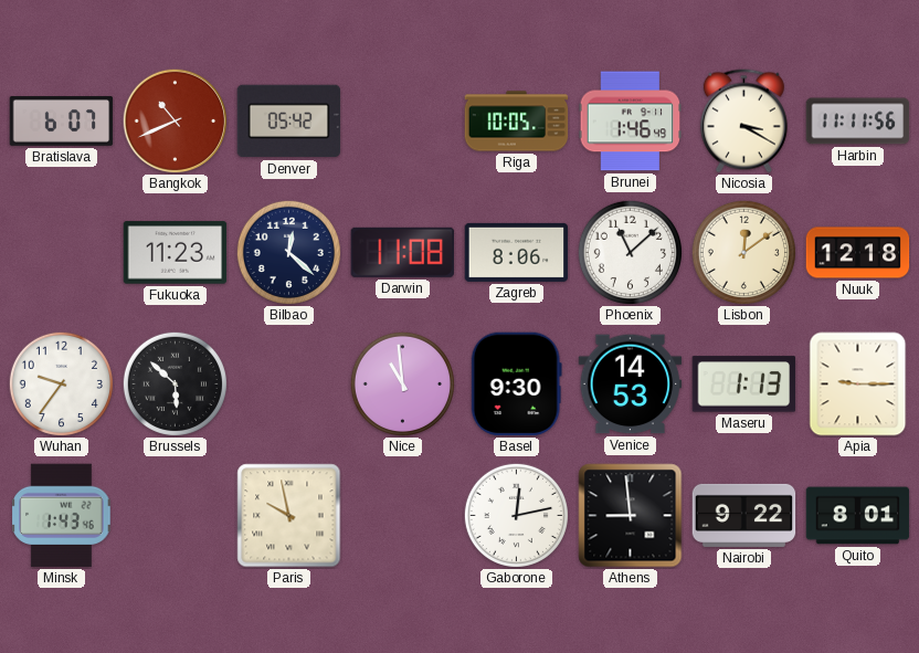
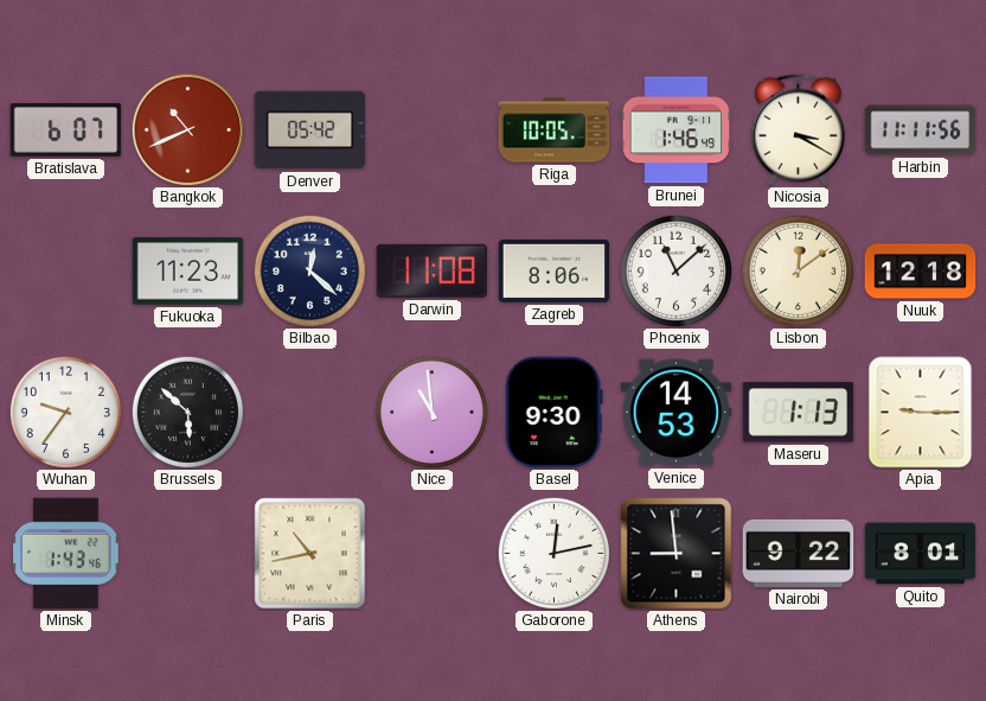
Paris: 9:58 -> 10:43 (310, 554)
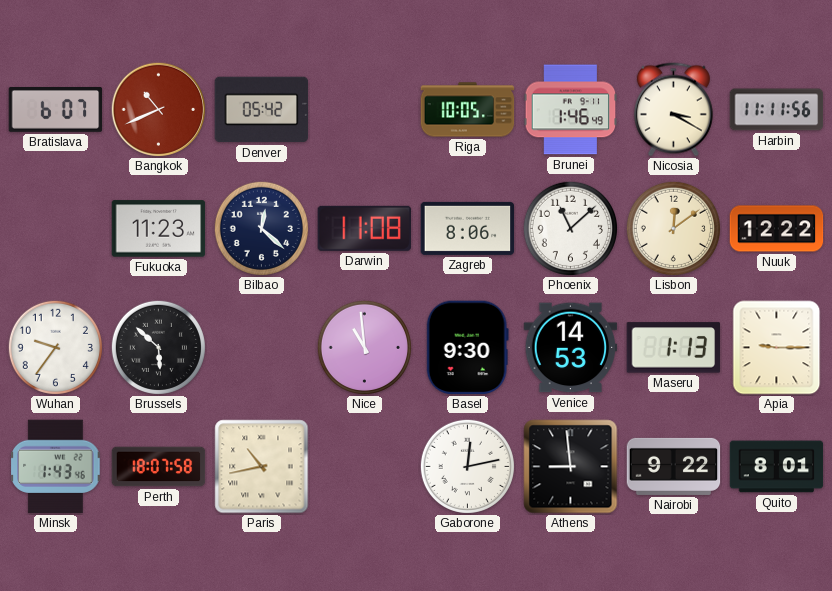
Nuuk: 12:18 -> 12:22 (777, 229)
Perth: none -> 18:07 (159, 467)
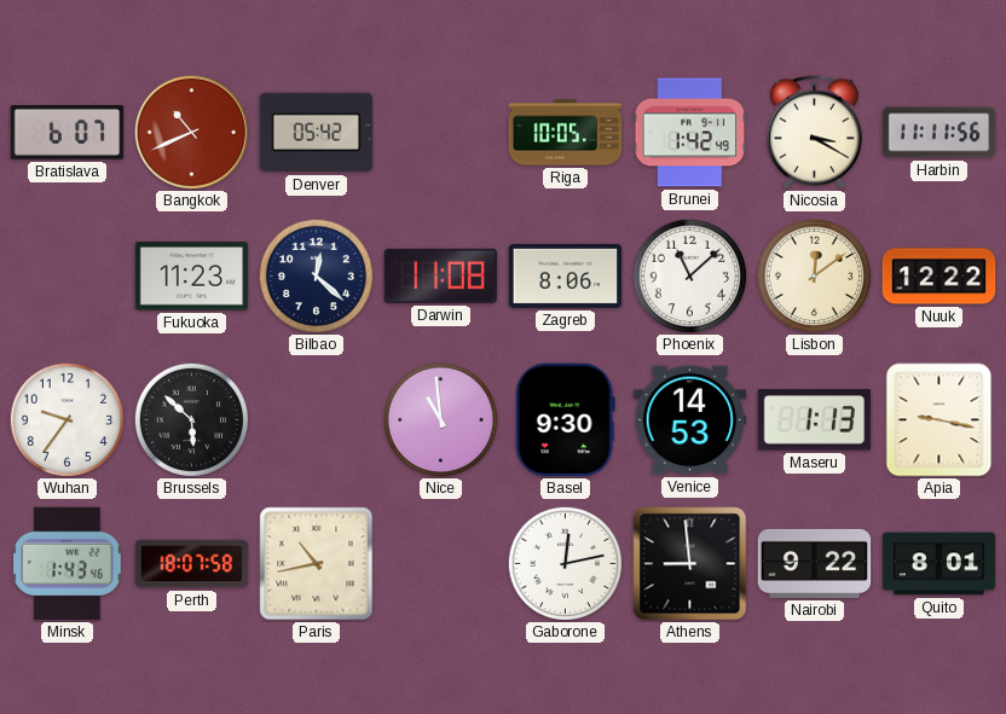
Brunei: 1:46 -> 1:42 (690, 133)
Apia: 9:15 -> 9:17 (939, 420)
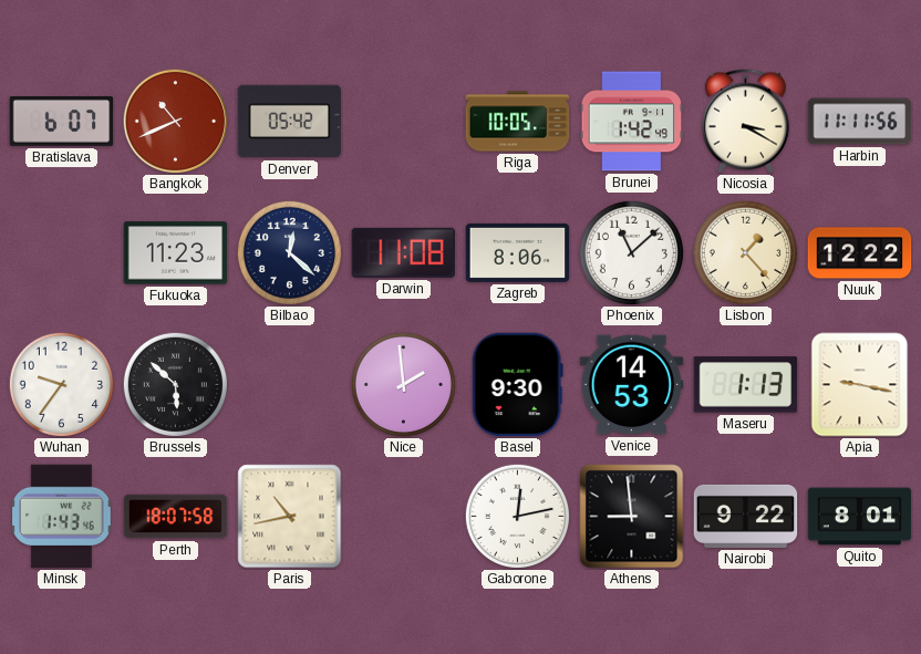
Lisbon: 12:09 -> 1:23 (745, 252)
Nice: 10:59 -> 1:59 (403, 384)
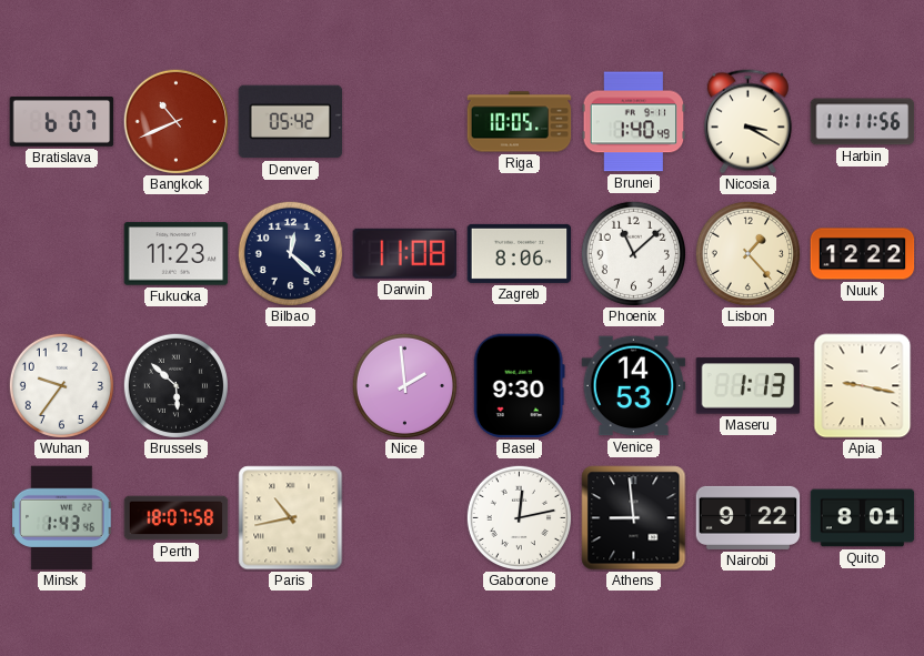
Brunei: 1:42 -> 1:40 (634, 122)
